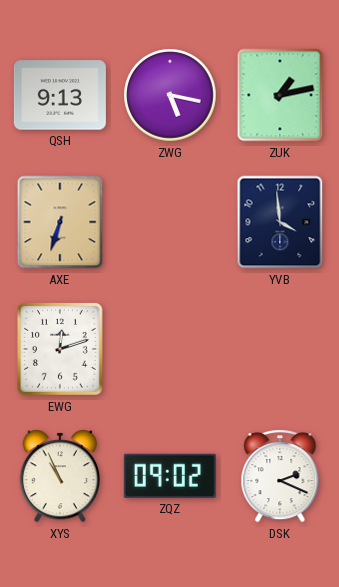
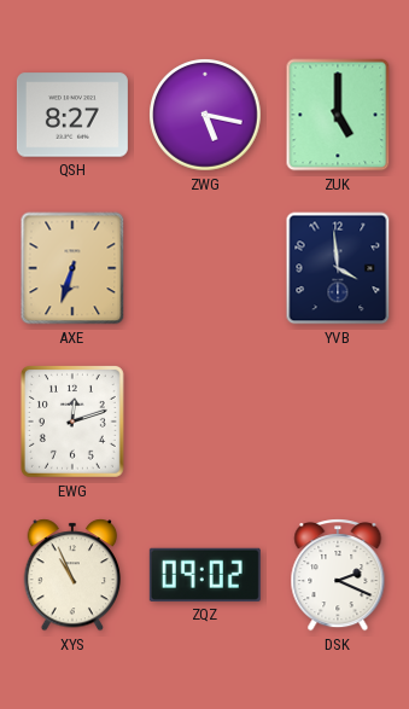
QSH: 9:13 -> 8:27 (72, 115)
ZUK: 1:13 -> 5:00 (338, 115)
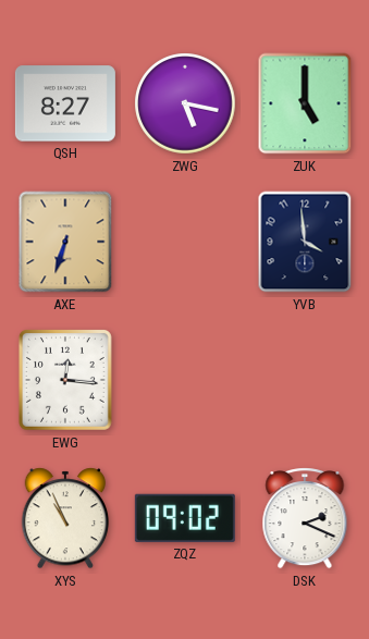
EWG: 12:12 -> 12:16 (65, 381)
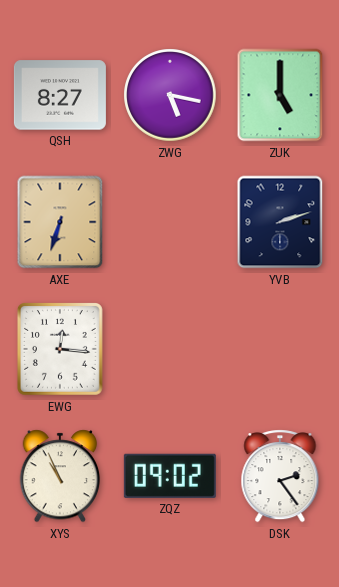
YVB: 3:59 -> 2:12 (280, 222)
DSK: 2:19 -> 2:24 (280, 476)
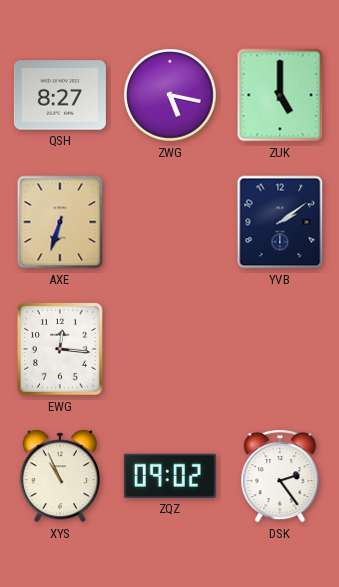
YVB: 2:12 -> 2:09 (280, 222)
